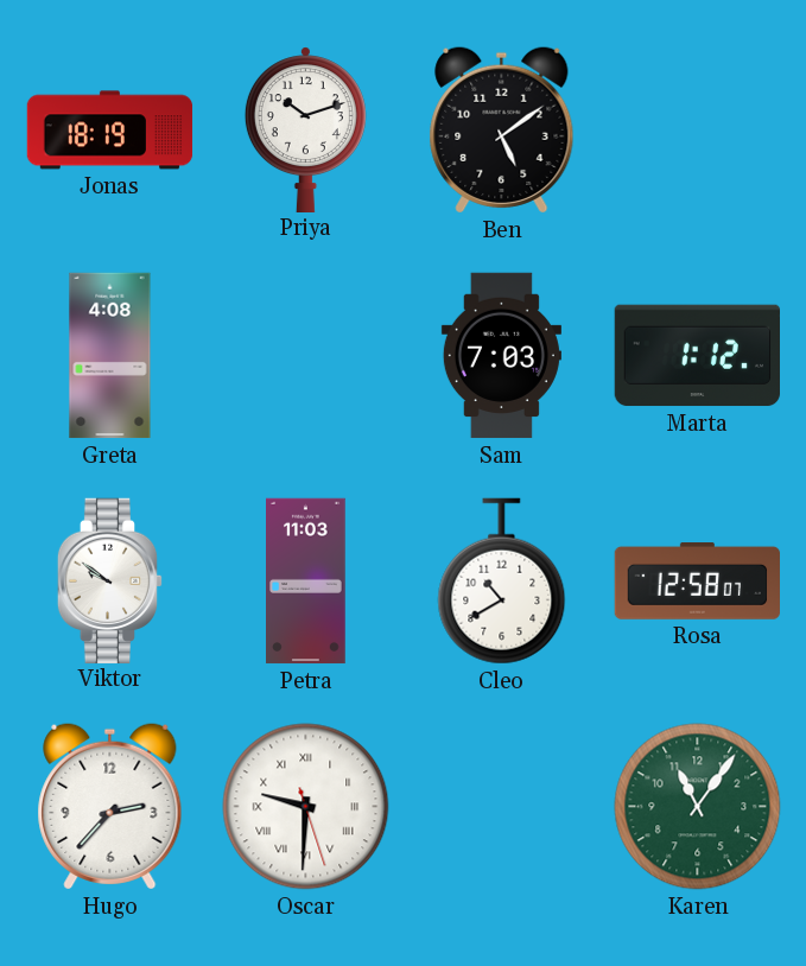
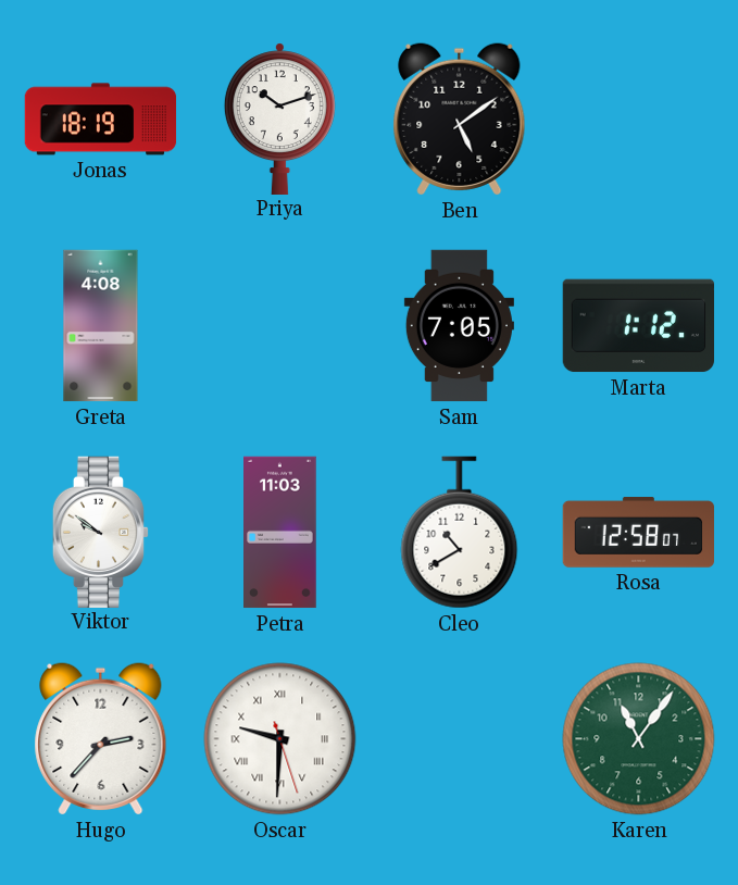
Sam: 7:03 -> 7:05 (459, 326)
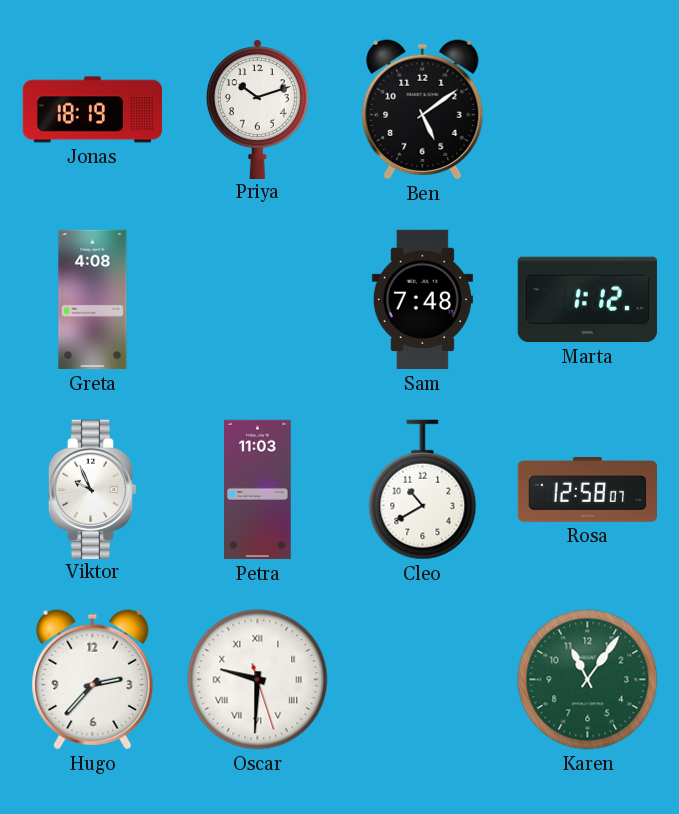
Sam: 7:05 -> 7:48 (422, 300)
Viktor: 9:51 -> 9:56 (93, 489)
